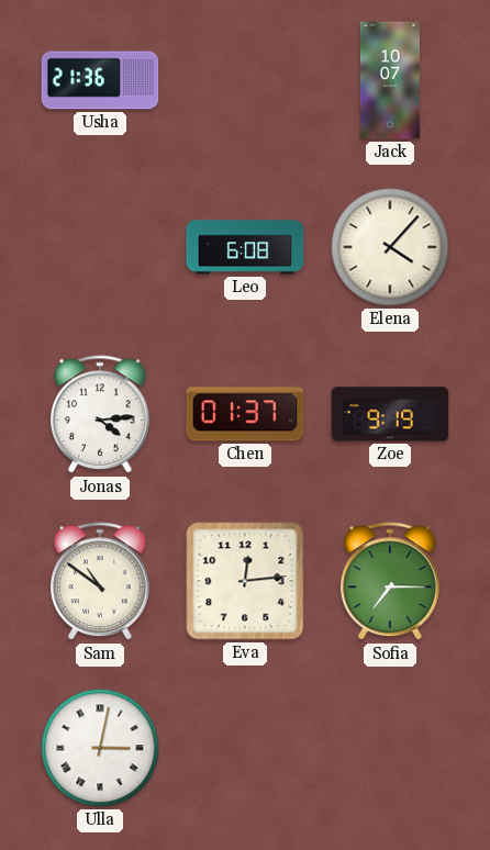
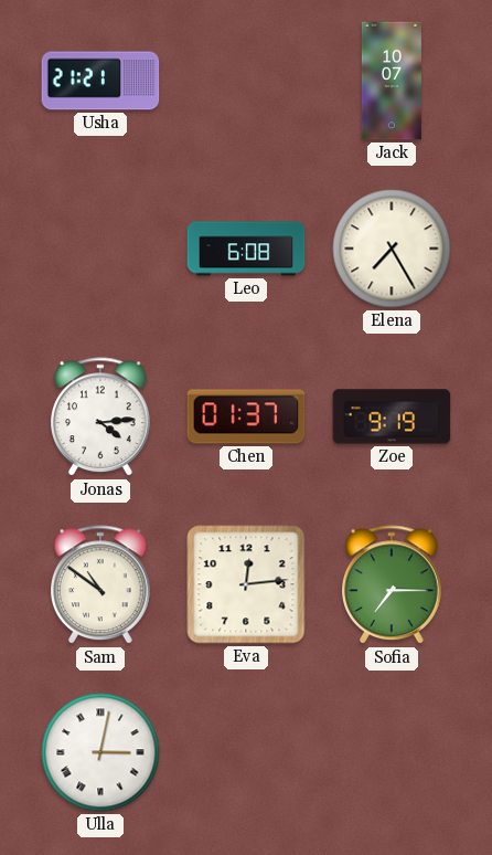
Usha: 21:36 -> 21:21 (100, 81)
Elena: 4:07 -> 7:25 (392, 249)
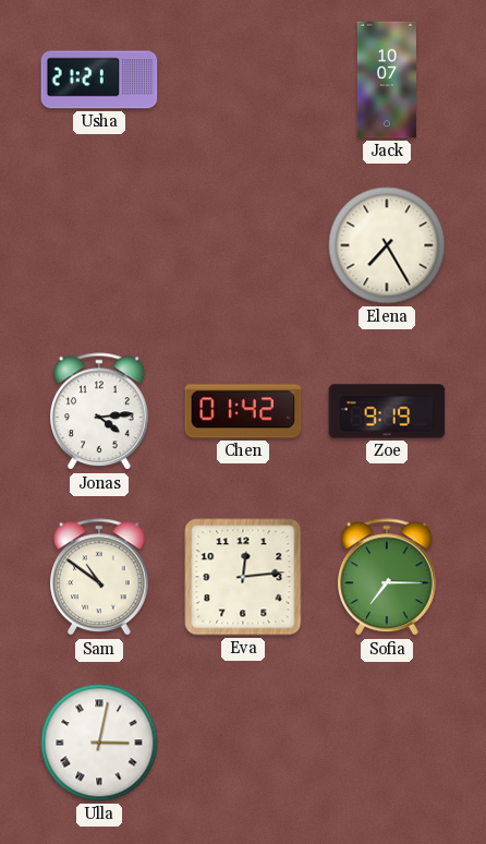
Leo: 6:08 -> none (246, 249)
Chen: 01:37 -> 01:42 (243, 411)
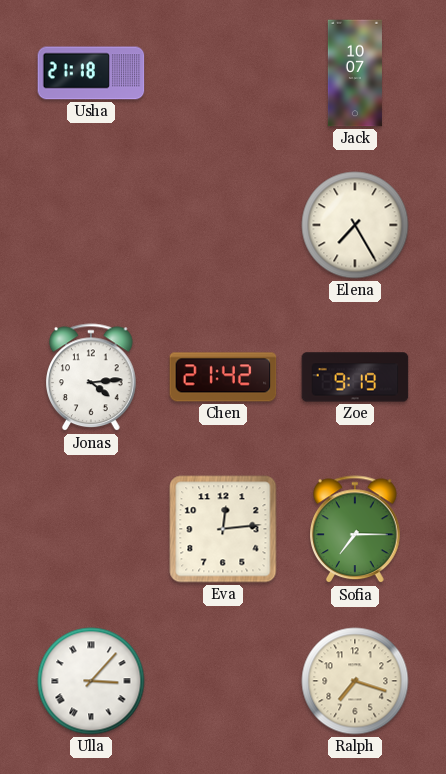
Usha: 21:21 -> 21:18 (91, 73)
Chen: 01:42 -> 21:42 (223, 377)
Sam: 10:51 -> none (100, 578)
Ulla: 3:02 -> 3:07 (91, 681)
Ralph: none -> 7:18 (355, 681)
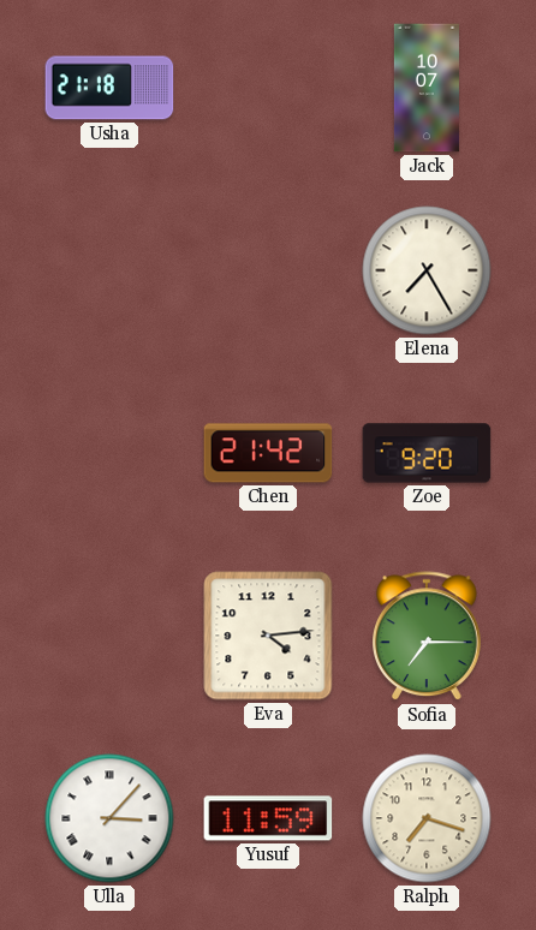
Jonas: 4:14 -> none (92, 378)
Zoe: 9:19 -> 9:20 (427, 453)
Eva: 12:14 -> 4:14 (268, 636)
Yusuf: none -> 11:59 (268, 818)
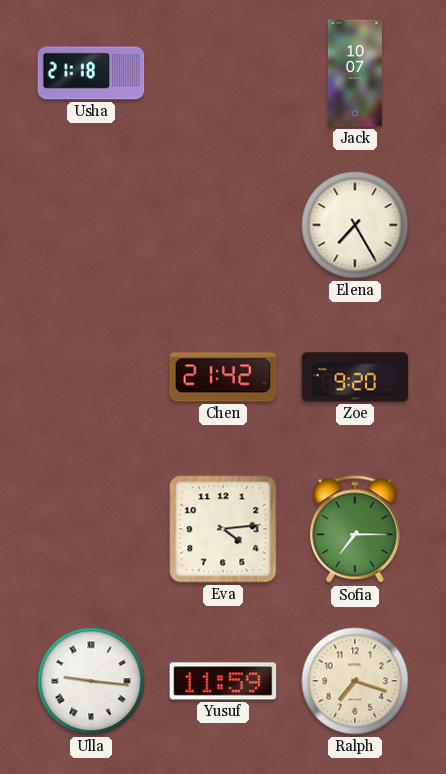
Ulla: 3:07 -> 9:16 (91, 681)
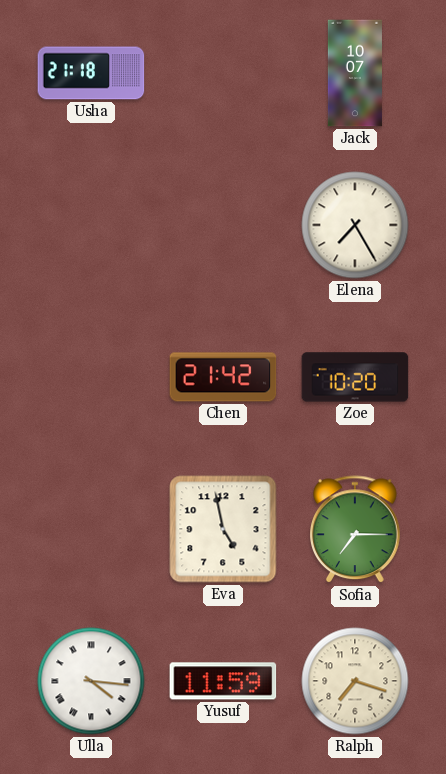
Zoe: 9:20 -> 10:20 (355, 377)
Eva: 4:14 -> 4:58 (223, 529)
Ulla: 9:16 -> 4:16 (91, 681)
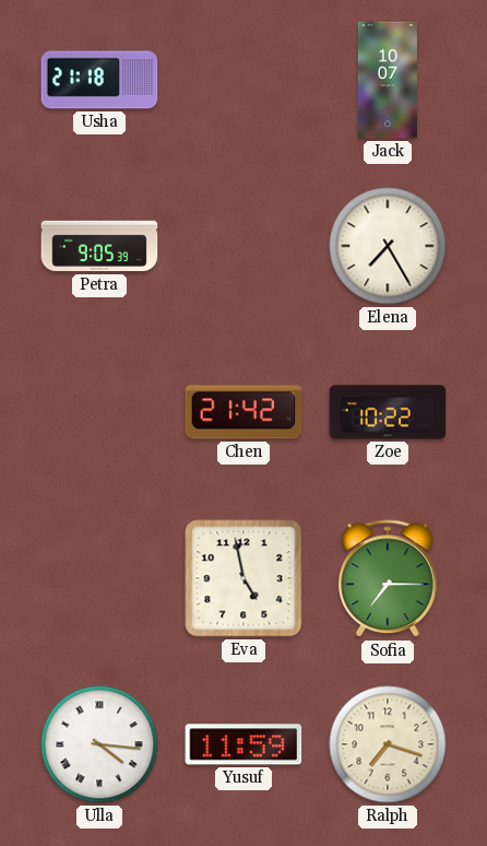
Petra: none -> 9:05 (99, 246)
Zoe: 10:20 -> 10:22 (388, 412)
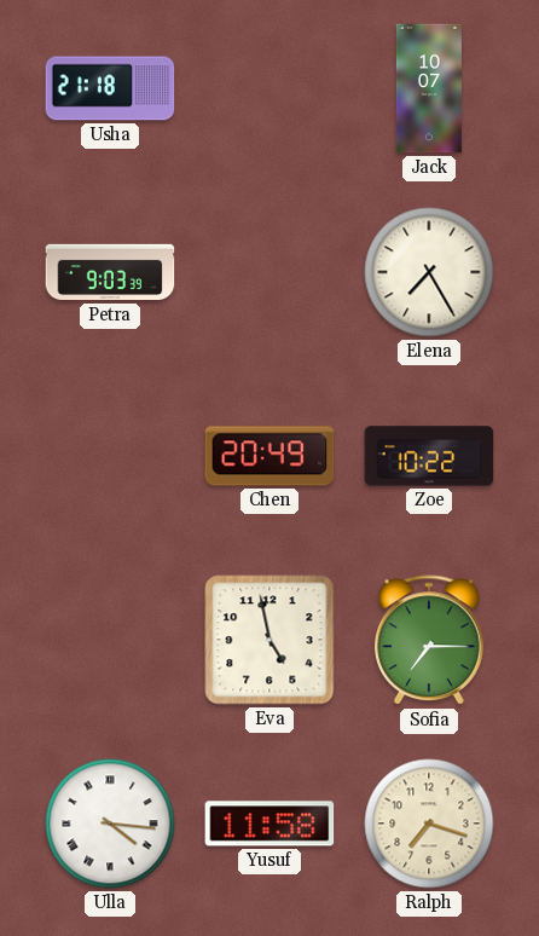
Petra: 9:05 -> 9:03 (110, 272)
Chen: 21:42 -> 20:49 (269, 456)
Yusuf: 11:59 -> 11:58 (269, 824)
